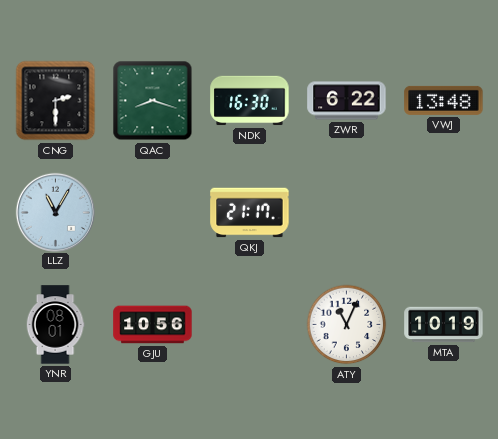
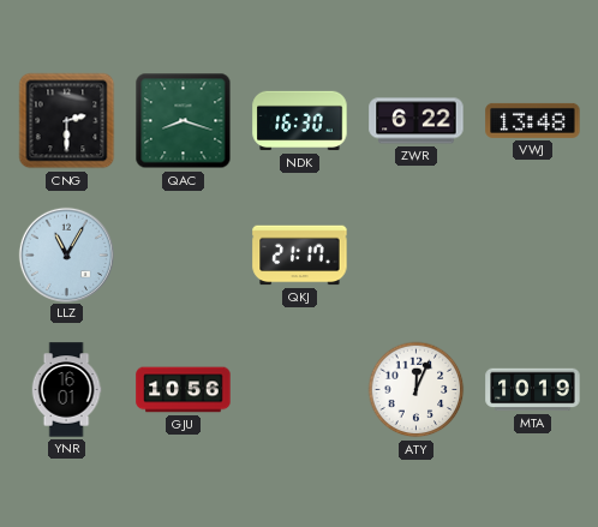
YNR: 08:01 -> 16:01 (66, 390)
ATY: 11:04 -> 12:04 (417, 390)
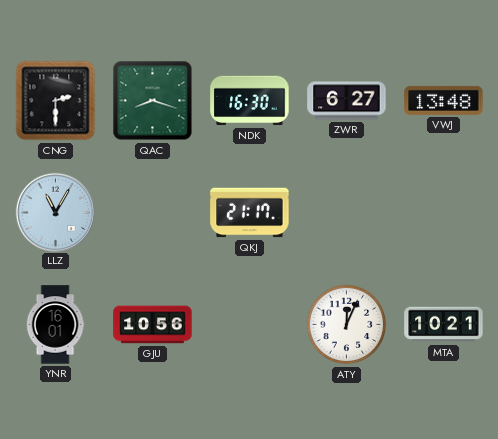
ZWR: 6:22 -> 6:27 (347, 101)
MTA: 10:19 -> 10:21 (444, 325)
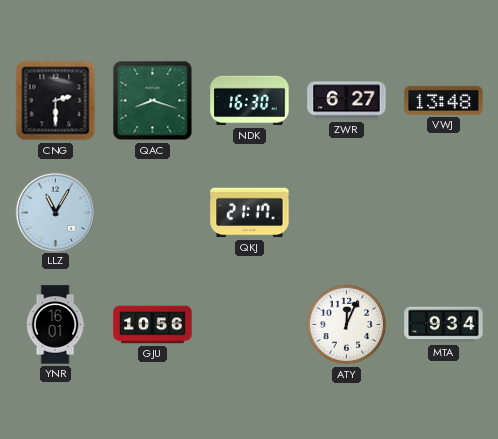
MTA: 10:21 -> 9:34 (444, 325)
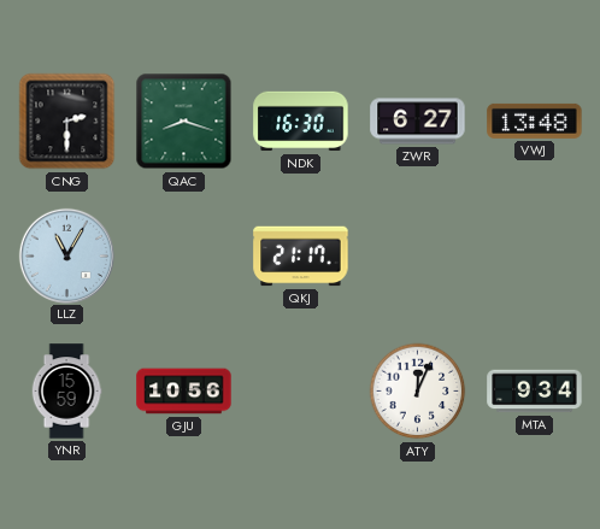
YNR: 16:01 -> 15:59 (66, 392)
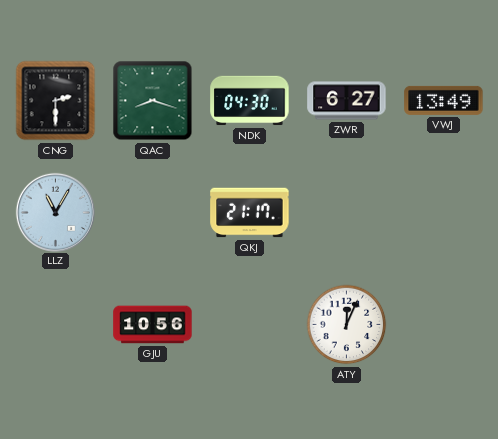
NDK: 16:30 -> 04:30 (250, 101)
VWJ: 13:48 -> 13:49 (444, 100)
YNR: 15:59 -> none (66, 392)
MTA: 9:34 -> none (535, 392)
